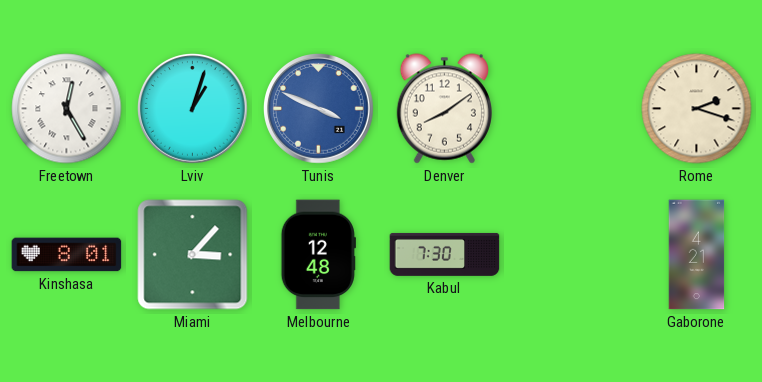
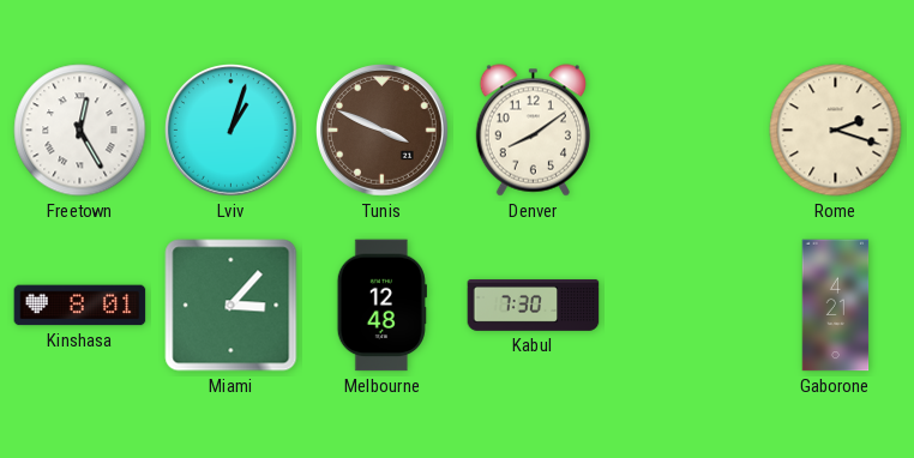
Tunis dial: blue -> brown (383, 131)
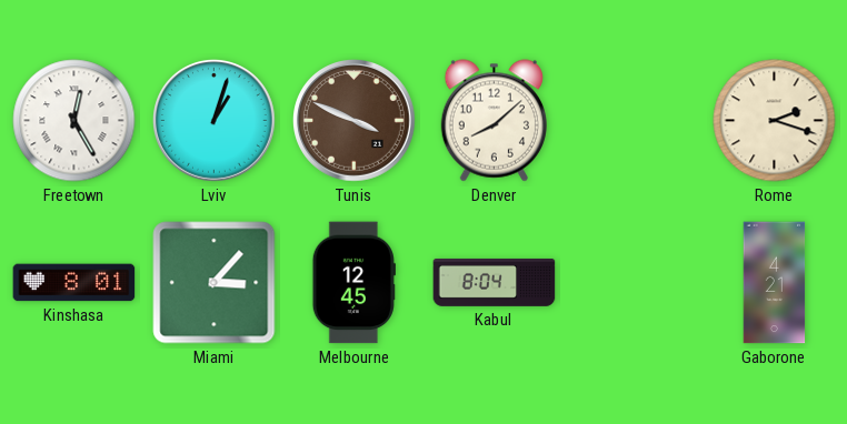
Denver: 8:09 -> 8:08 (494, 121)
Melbourne: 12:48 -> 12:45 (353, 283)
Kabul: 7:30 -> 8:04 (495, 282)
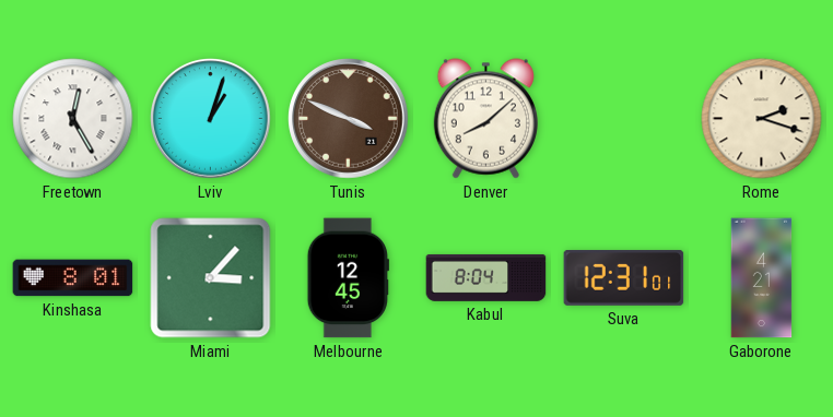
Suva: none -> 12:31 (624, 278)
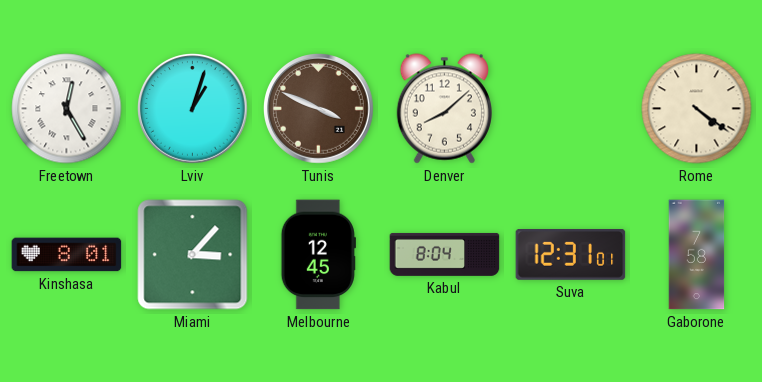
Rome: 2:18 -> 4:21 (697, 109)
Gaborone: 4:21 -> 7:58 (697, 255)
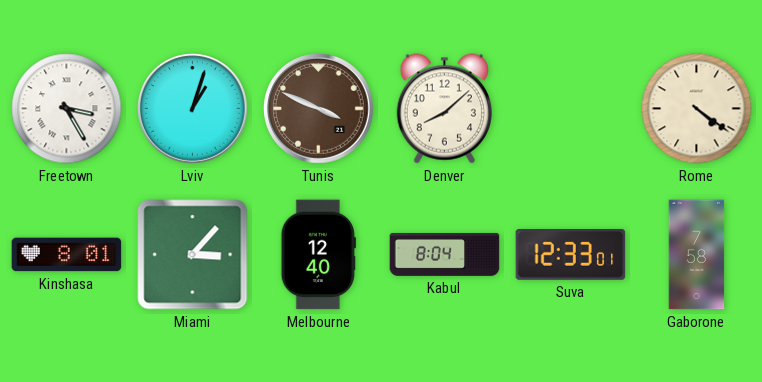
Freetown: 12:25 -> 3:25 (67, 109)
Melbourne: 12:45 -> 12:40 (318, 255)
Suva: 12:31 -> 12:33 (571, 255)
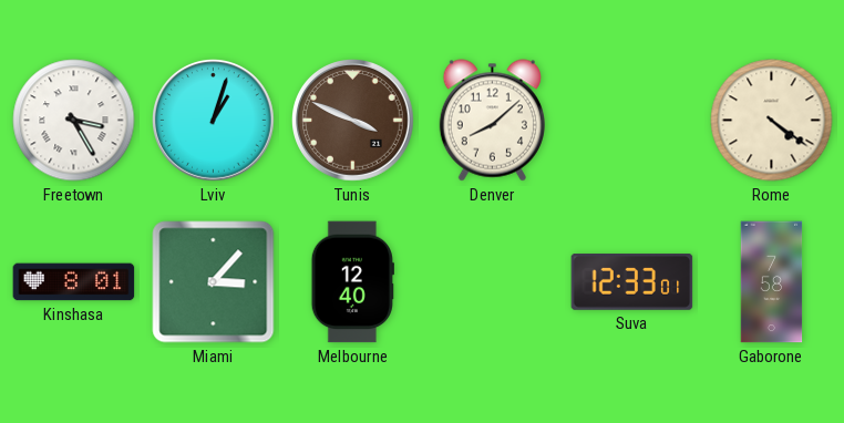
Kabul: 8:04 -> none (445, 254)
